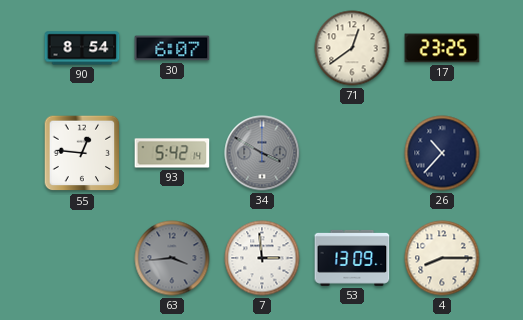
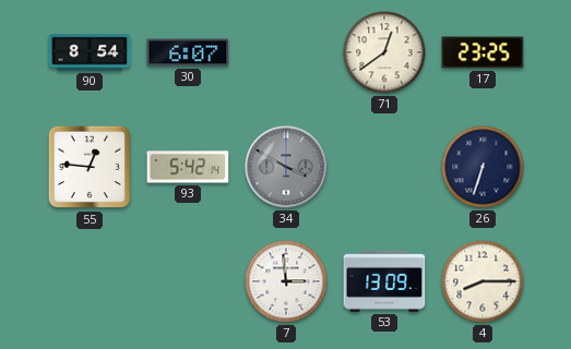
26: 10:37 -> 6:33 (483, 167)
63: 3:44 -> none (172, 258)
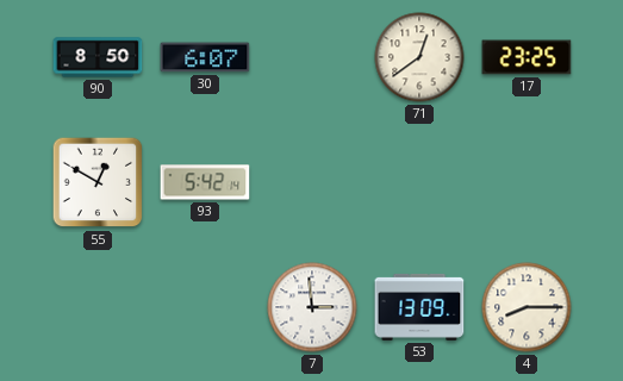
90: 8:54 -> 8:50 (98, 57)
55: 12:46 -> 12:50 (98, 182)
34: 3:50 -> none (286, 167)
26: 6:33 -> none (483, 167)
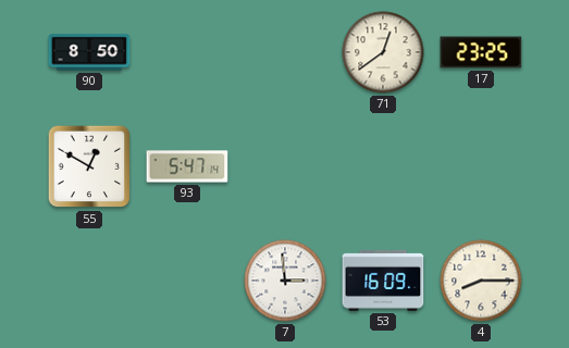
30: 6:07 -> none (205, 57)
93: 5:42 -> 5:47 (187, 166)
53: 13:09 -> 16:09 (383, 281)
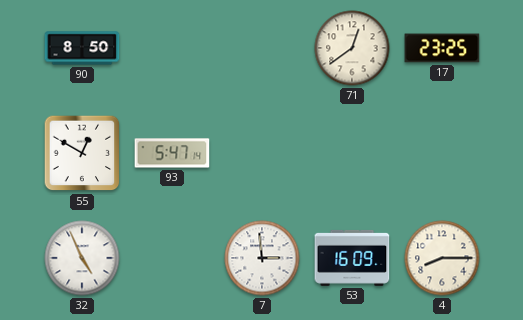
32: none -> 4:56 (82, 258)
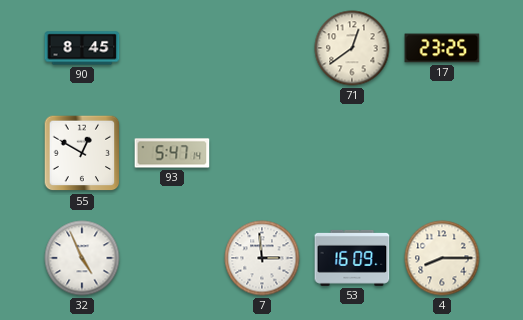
90: 8:50 -> 8:45 (82, 48)
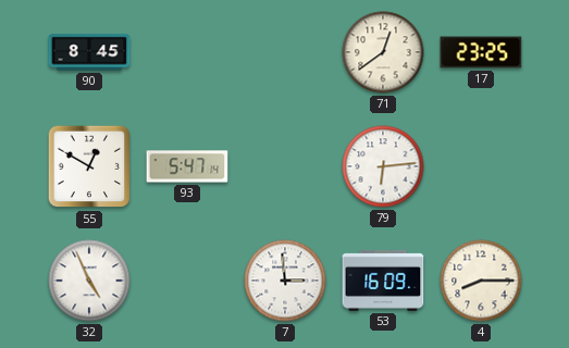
79: none -> 6:14 (383, 166)
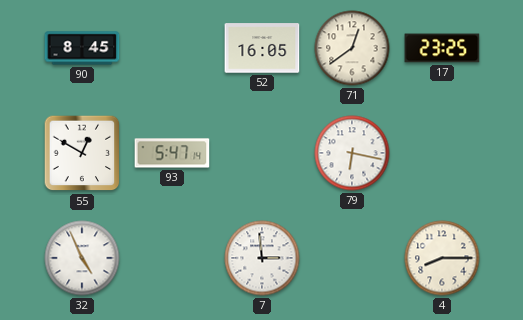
52: none -> 16:05 (262, 48)
79: 6:14 -> 6:17 (352, 153)
53: 16:09 -> none (383, 281)
